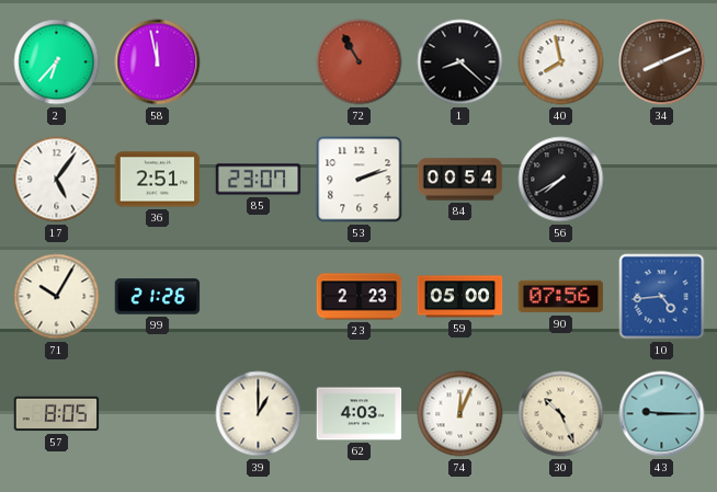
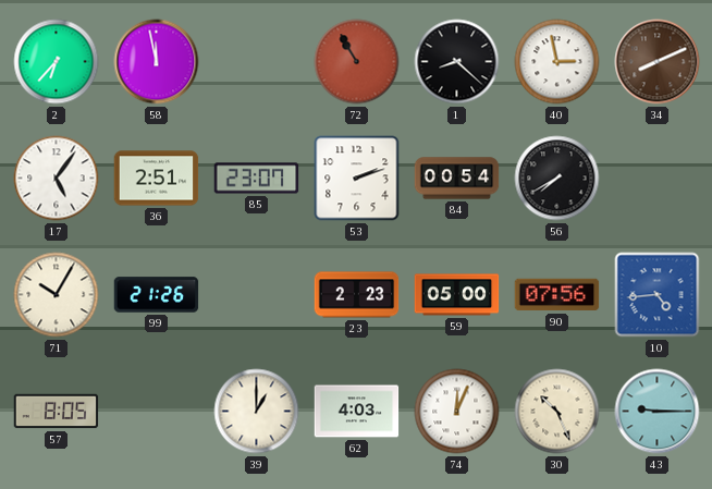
40: 7:58 -> 2:58 (557, 62)
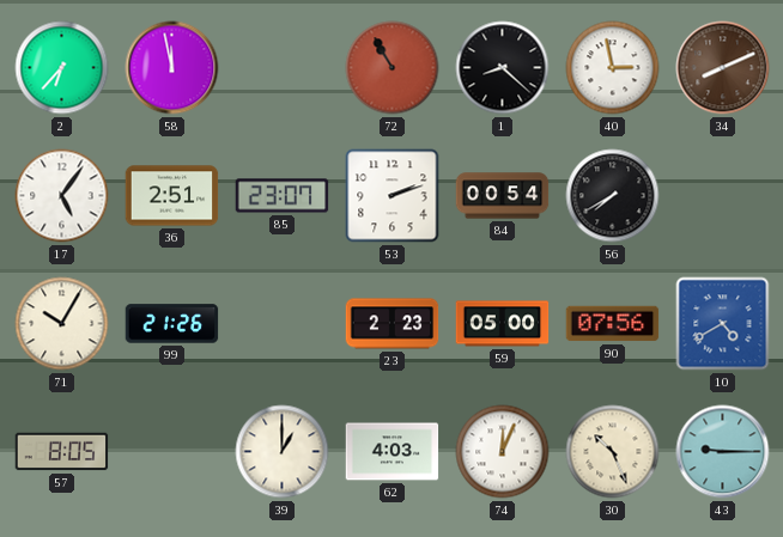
10: 4:44 -> 4:40 (723, 324)
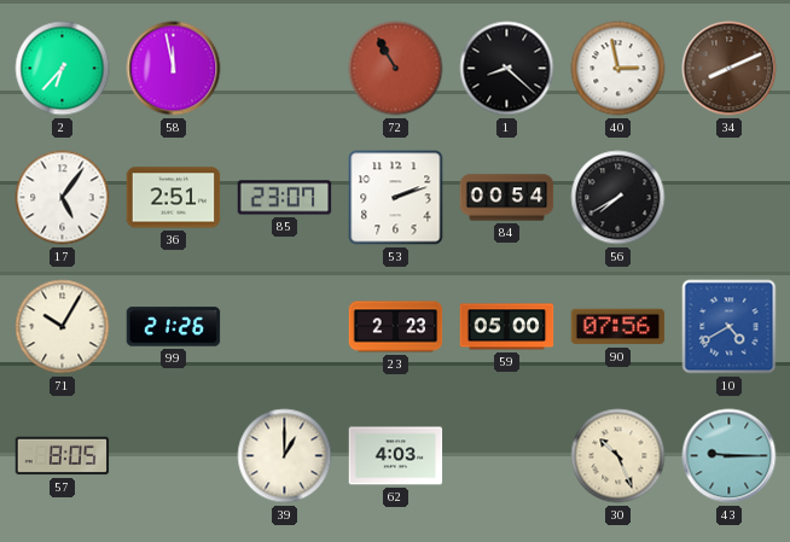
74: 12:04 -> none (503, 452)
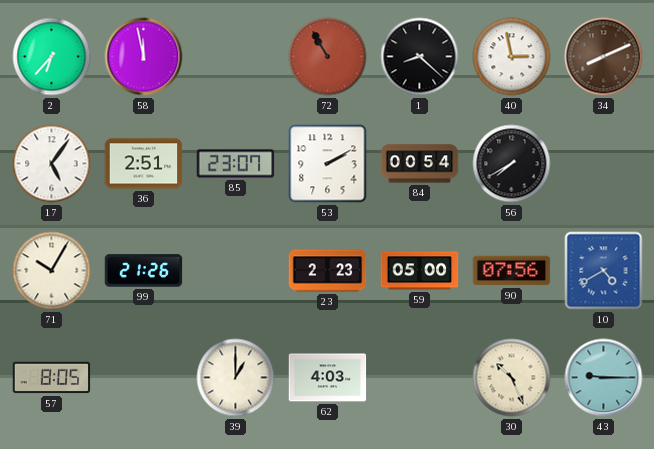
53: 2:12 -> 2:10 (328, 164)
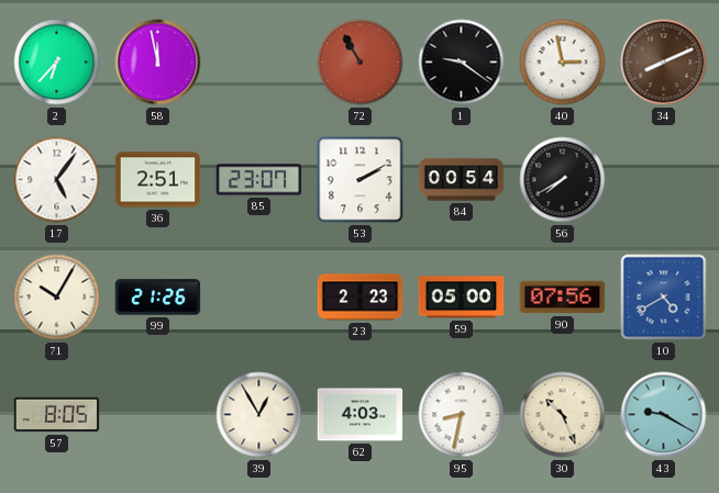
1: 8:22 -> 9:21 (462, 63)
39: 1:00 -> 12:55 (259, 415)
95: none -> 8:32 (462, 415)
43: 9:15 -> 9:20 (664, 415)
